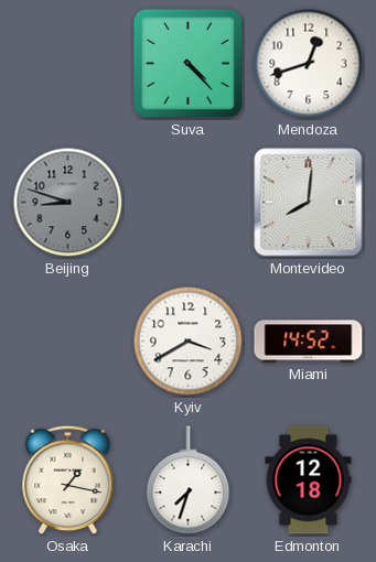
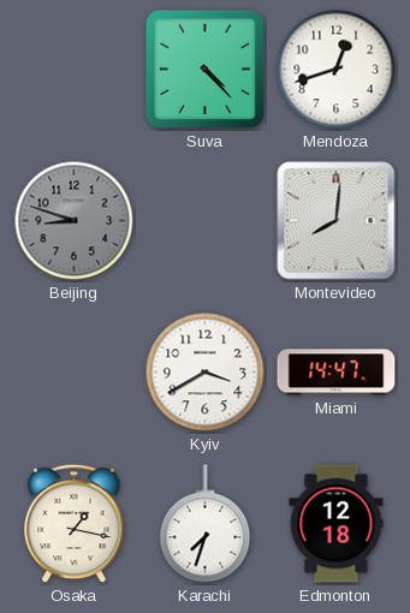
Miami: 14:52 -> 14:47 (337, 373)
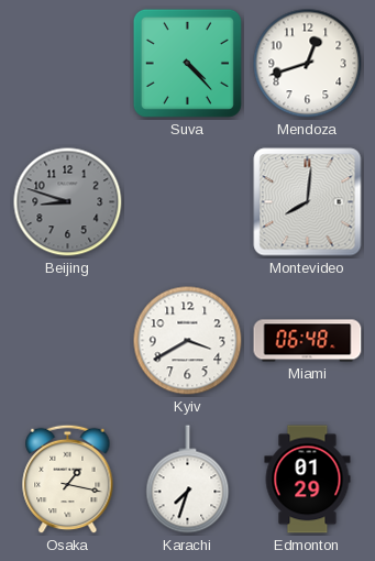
Miami: 14:47 -> 06:48 (308, 341)
Edmonton: 12:18 -> 01:29 (308, 480)
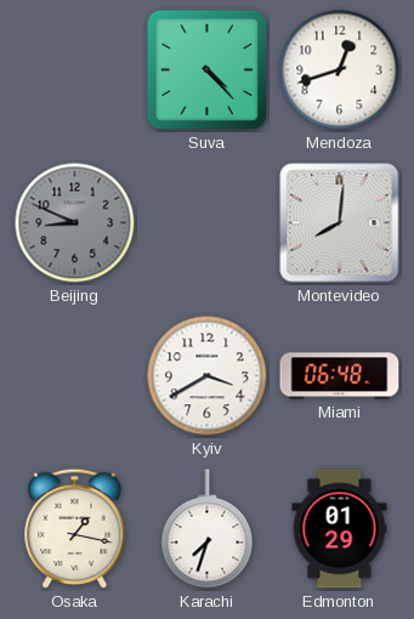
Beijing: 8:48 -> 8:49 (75, 223)
